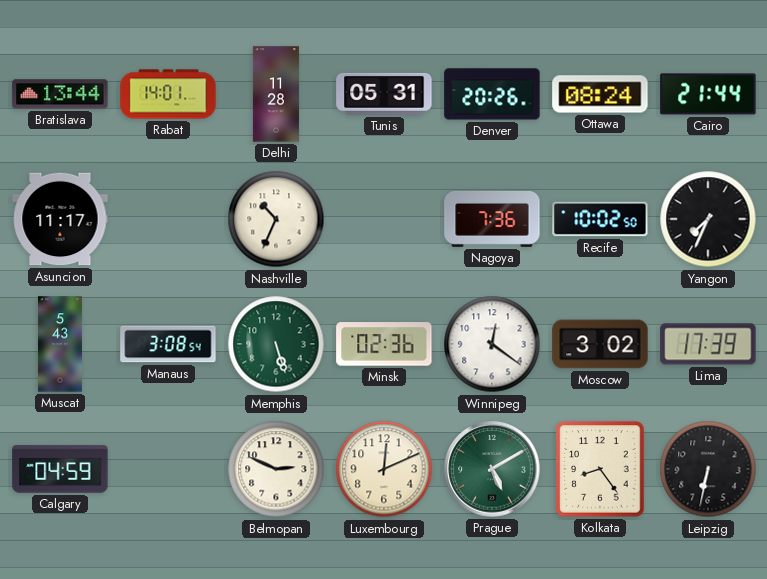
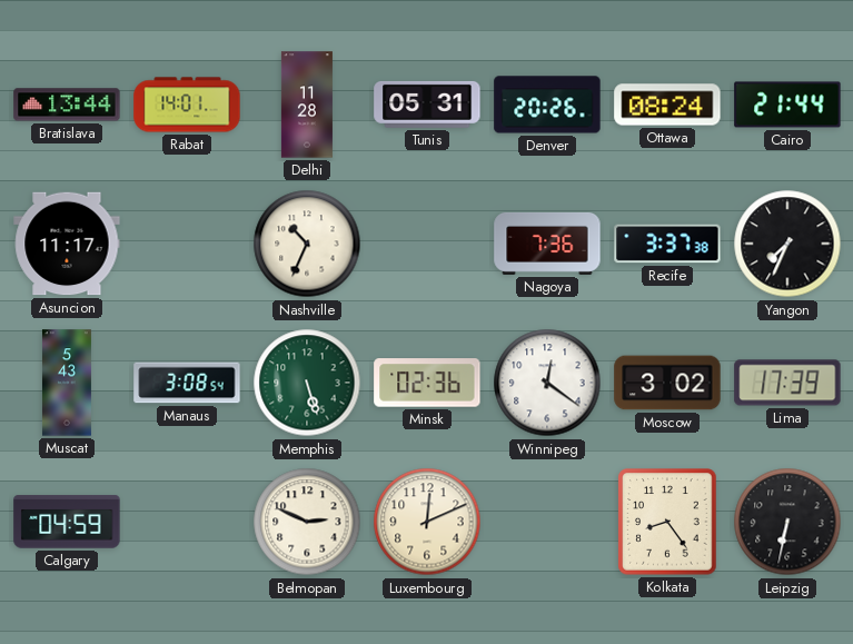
Recife: 10:02 -> 3:37 (667, 244)
Prague: 5:10 -> none (492, 469)
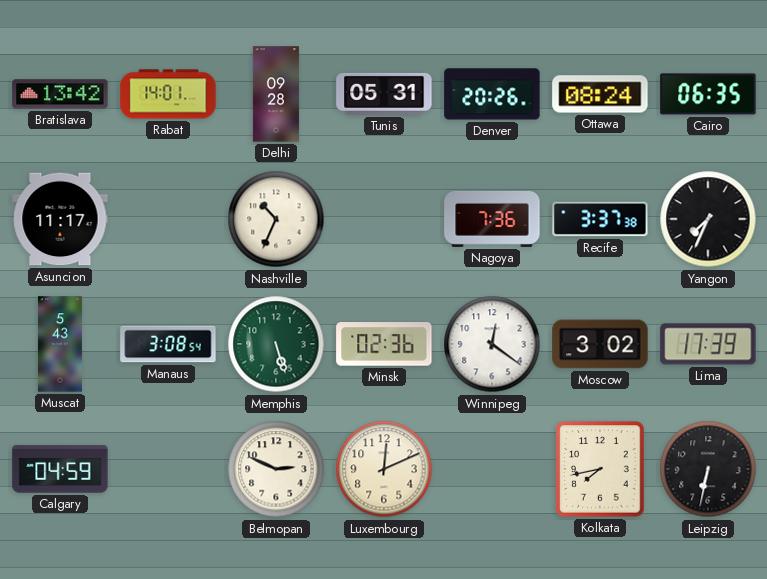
Bratislava: 13:44 -> 13:42 (60, 94)
Delhi: 11:28 -> 09:28 (276, 94)
Cairo: 21:44 -> 06:35 (708, 94)
Kolkata: 8:24 -> 7:43 (600, 469)
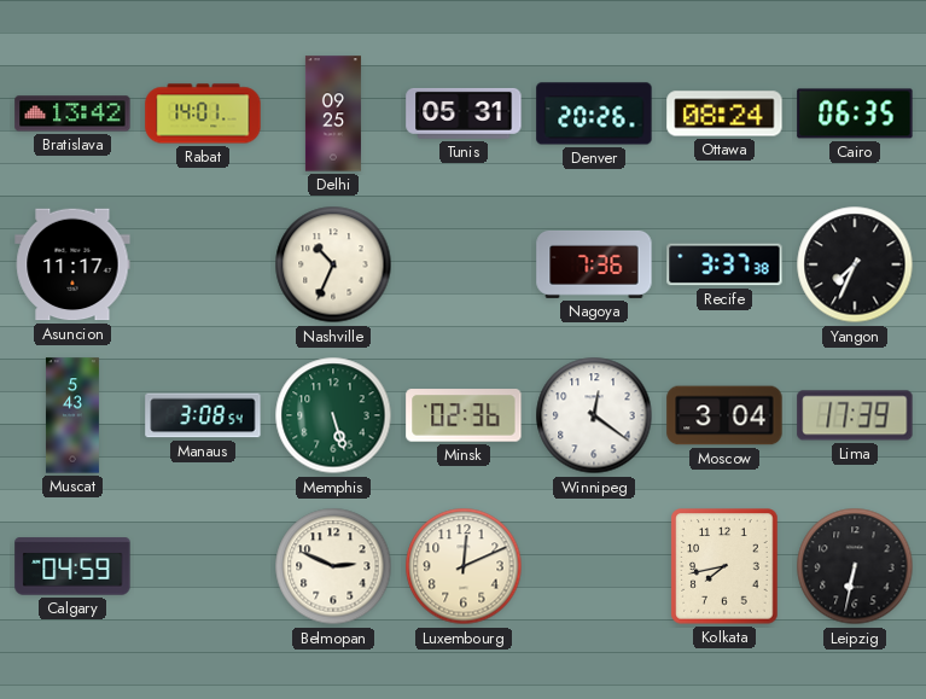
Delhi: 09:28 -> 09:25 (333, 113)
Moscow: 3:02 -> 3:04 (724, 415)
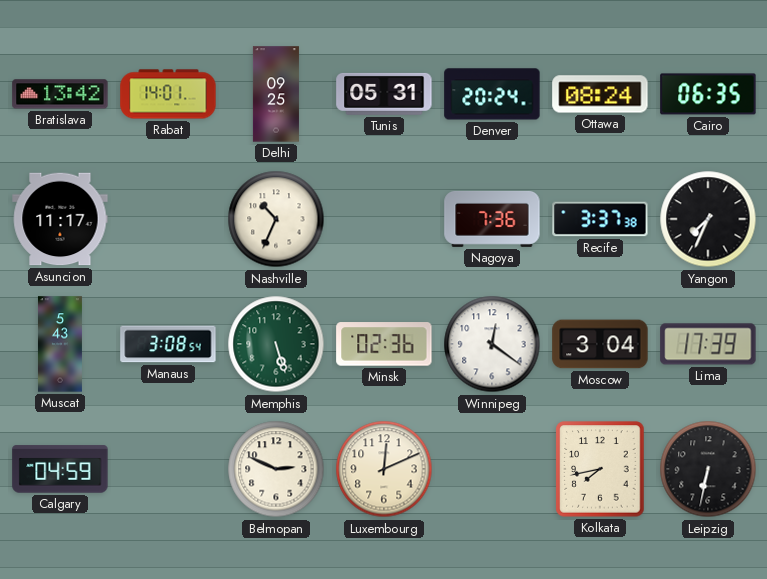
Denver: 20:26 -> 20:24 (492, 94)
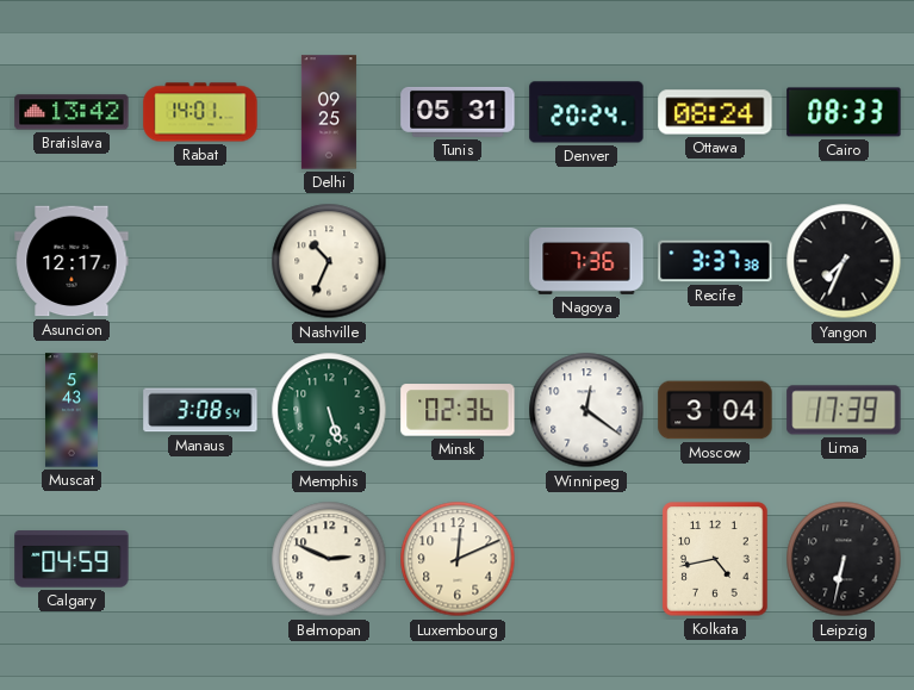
Cairo: 06:35 -> 08:33 (844, 112)
Asuncion: 11:17 -> 12:17 (71, 261)
Kolkata: 7:43 -> 4:43 (715, 559)
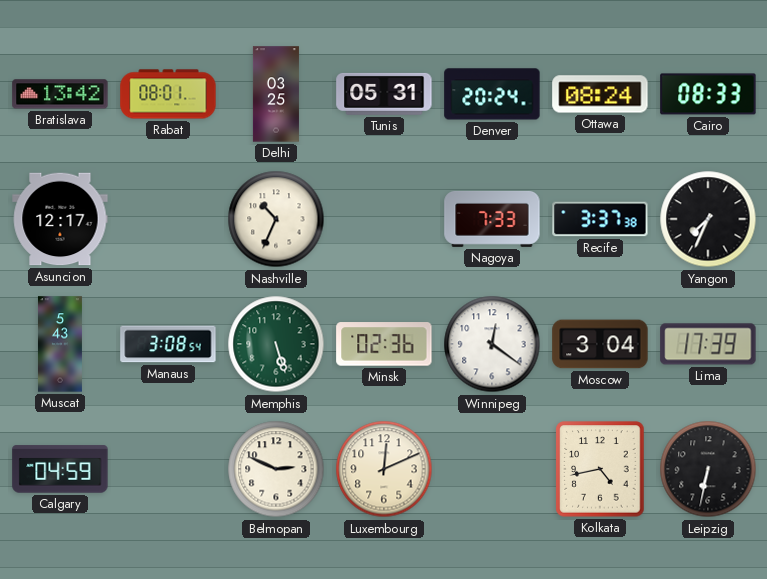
Rabat: 14:01 -> 08:01 (168, 94)
Delhi: 09:25 -> 03:25 (276, 94)
Nagoya: 7:36 -> 7:33 (492, 219)
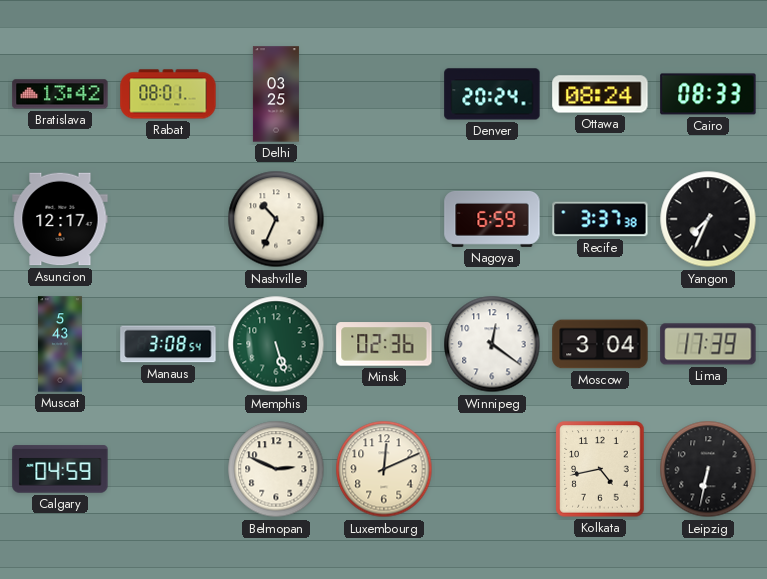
Tunis: 05:31 -> none (384, 94)
Nagoya: 7:33 -> 6:59 (492, 219)
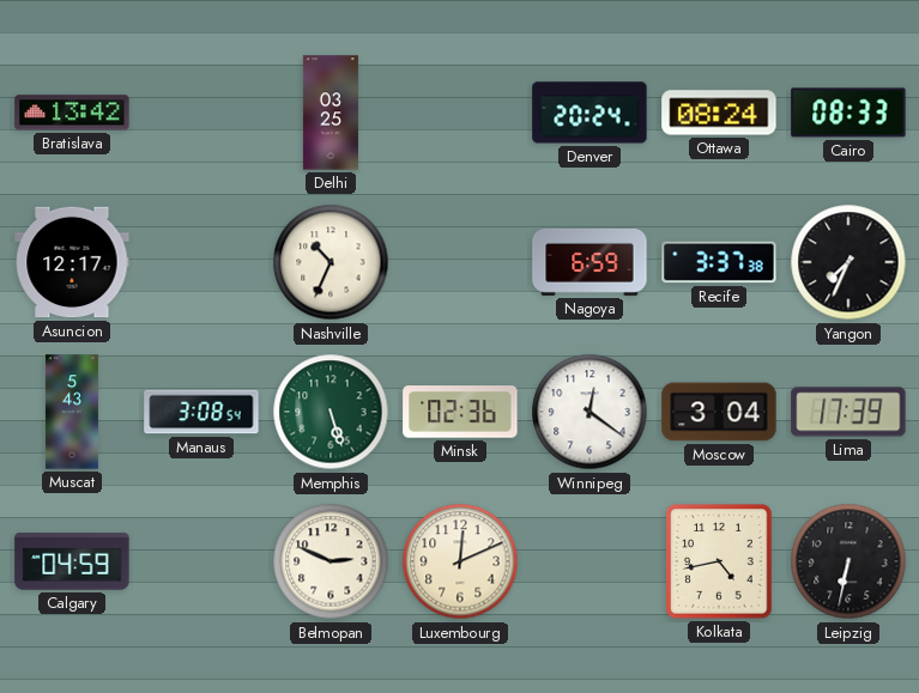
Rabat: 08:01 -> none (168, 94)
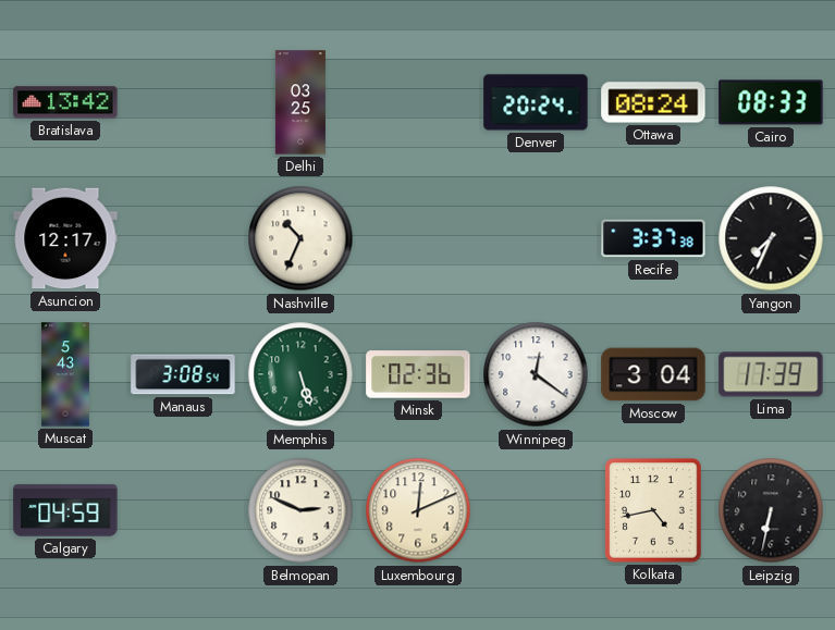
Nagoya: 6:59 -> none (590, 262)
